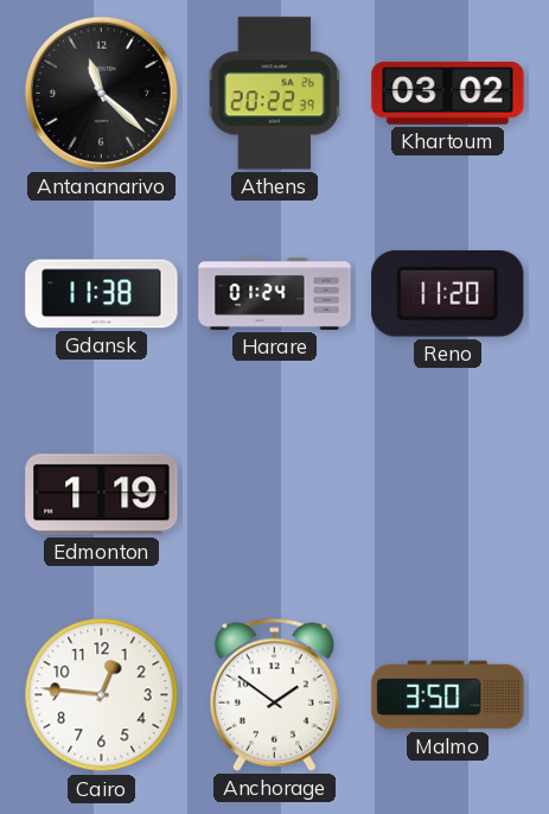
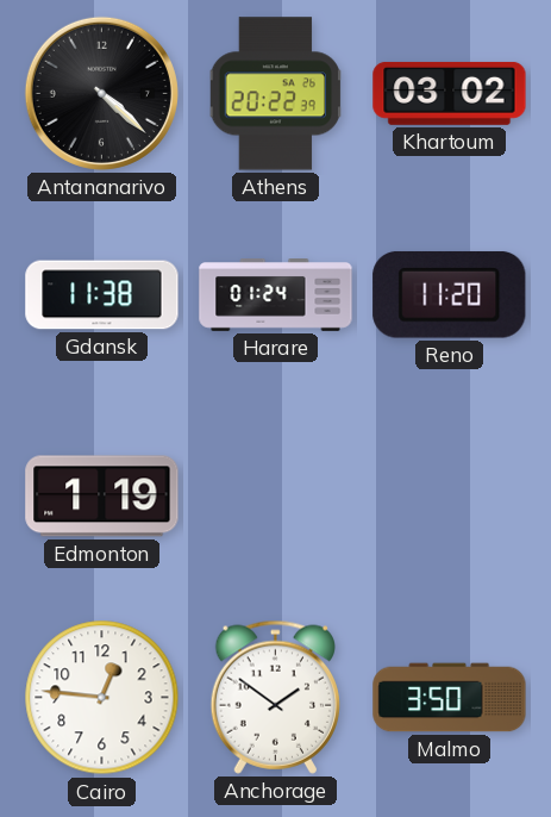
Antananarivo: 11:22 -> 4:22 (101, 93)
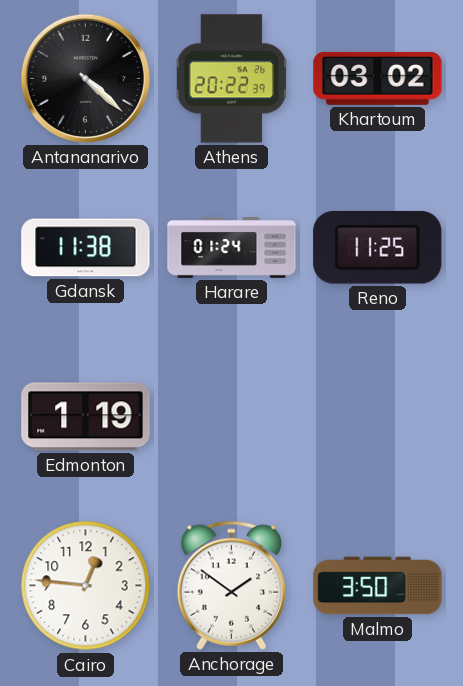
Reno: 11:20 -> 11:25 (378, 247)
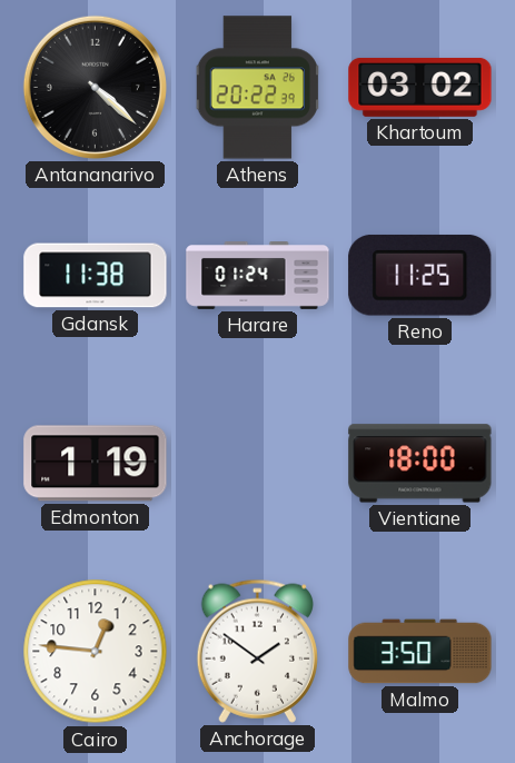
Vientiane: none -> 18:00 (420, 464)
